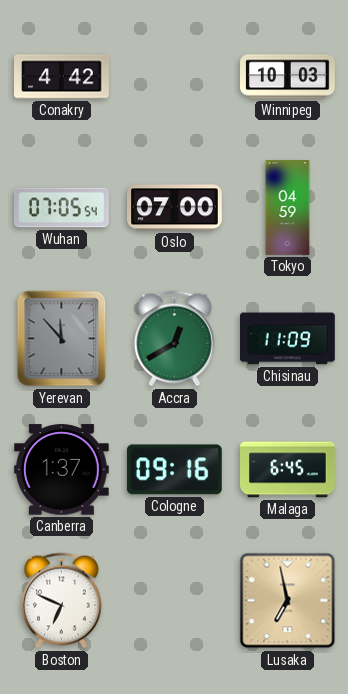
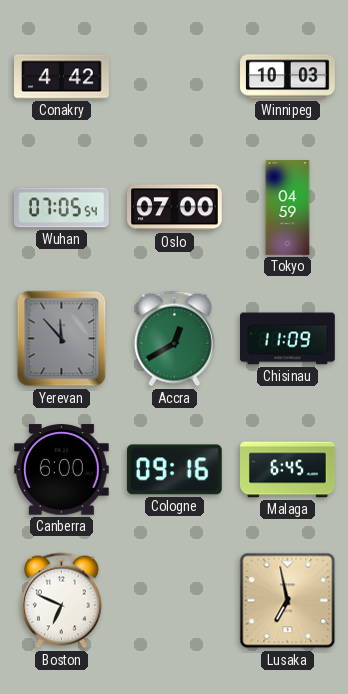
Canberra: 1:37 -> 6:00 (61, 470)
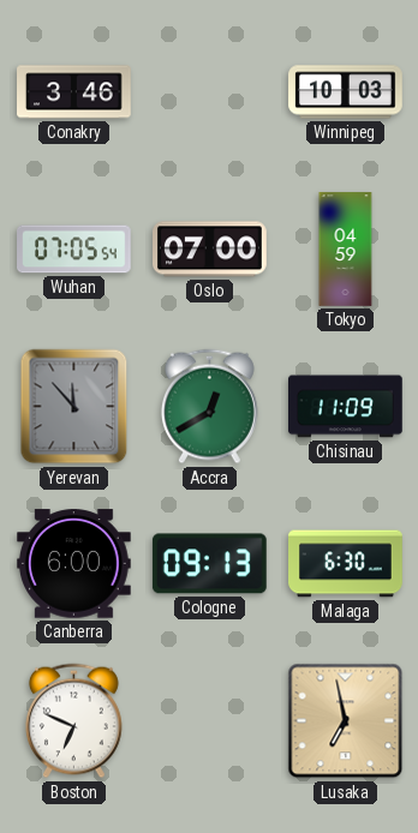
Conakry: 4:42 -> 3:46 (74, 92)
Cologne: 09:16 -> 09:13 (209, 564)
Malaga: 6:45 -> 6:30 (346, 564)
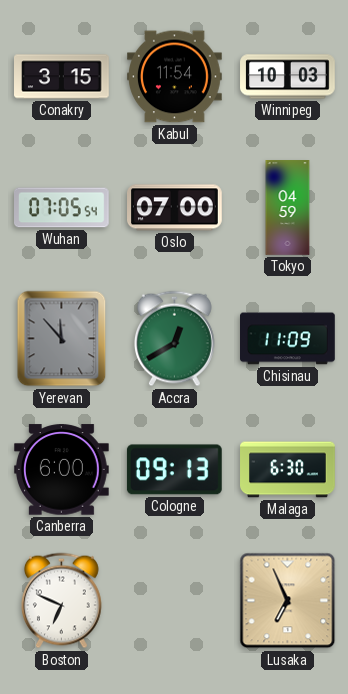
Conakry: 3:46 -> 3:15 (62, 77)
Kabul: none -> 11:54 (175, 77)
Lusaka: 6:58 -> 6:56 (288, 601)
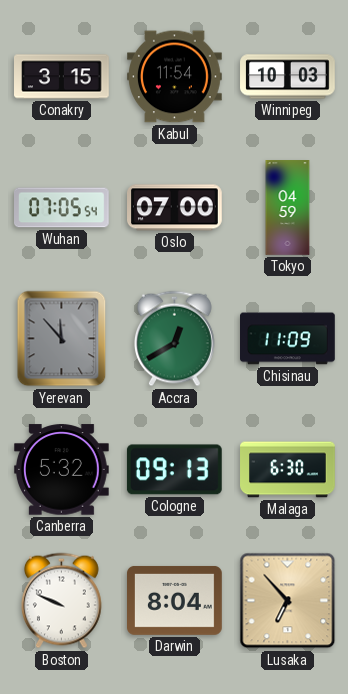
Canberra: 6:00 -> 5:32 (61, 470)
Boston: 6:49 -> 9:49 (61, 601)
Darwin: none -> 8:04 (175, 600)
Lusaka: 6:56 -> 6:53 (288, 601)
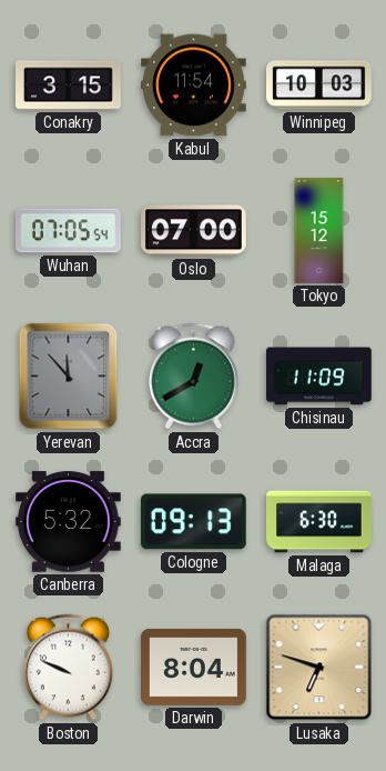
Tokyo: 04:59 -> 15:12 (319, 231)
Lusaka: 6:53 -> 6:48 (319, 668)
